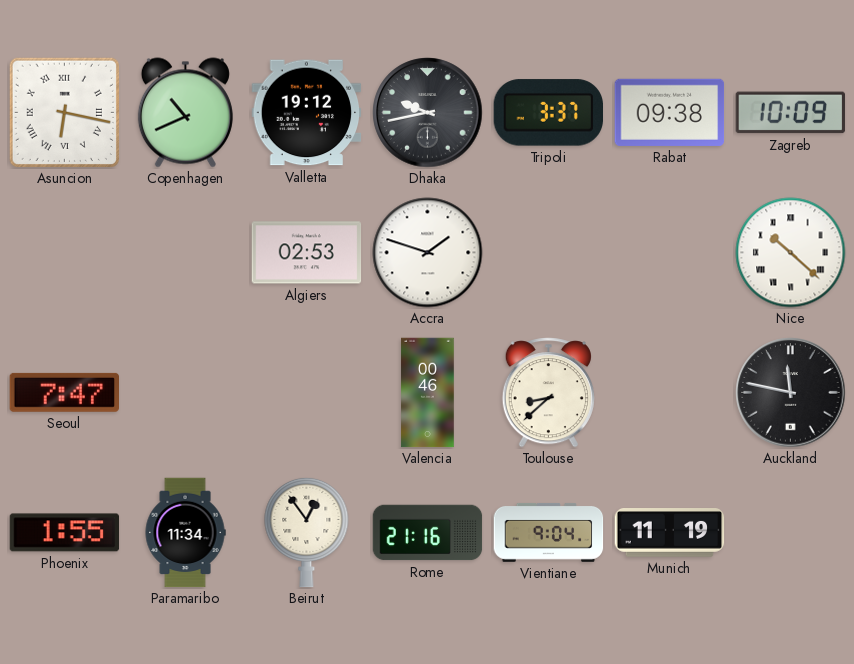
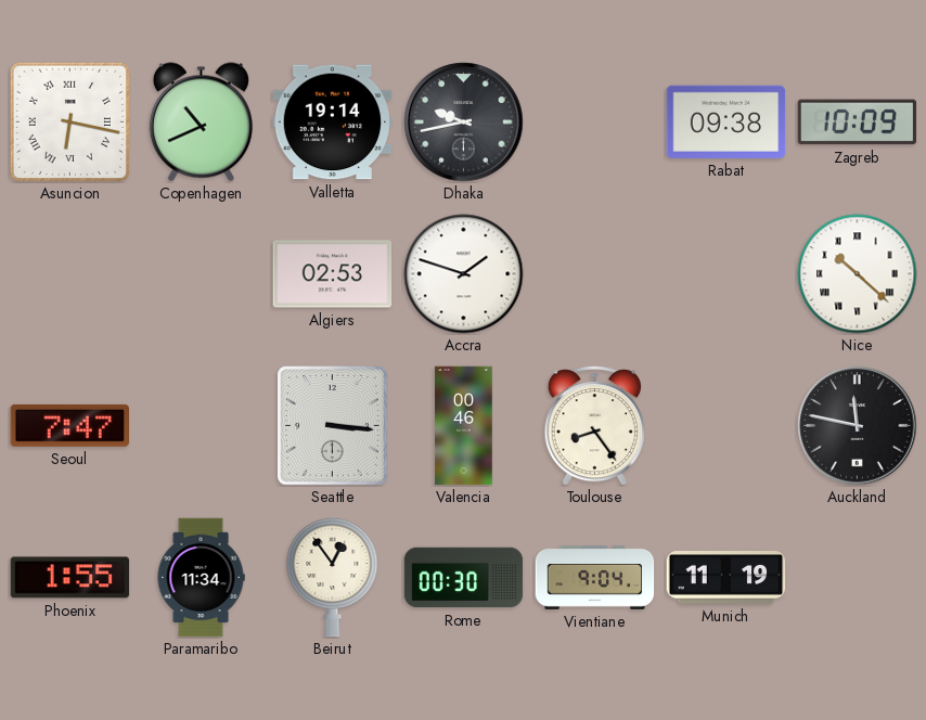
Valletta: 19:12 -> 19:14 (333, 123)
Tripoli: 3:37 -> none (548, 113)
Seattle: none -> 3:16 (333, 426)
Toulouse: 8:38 -> 8:24 (594, 426)
Rome: 21:16 -> 00:30 (464, 578)
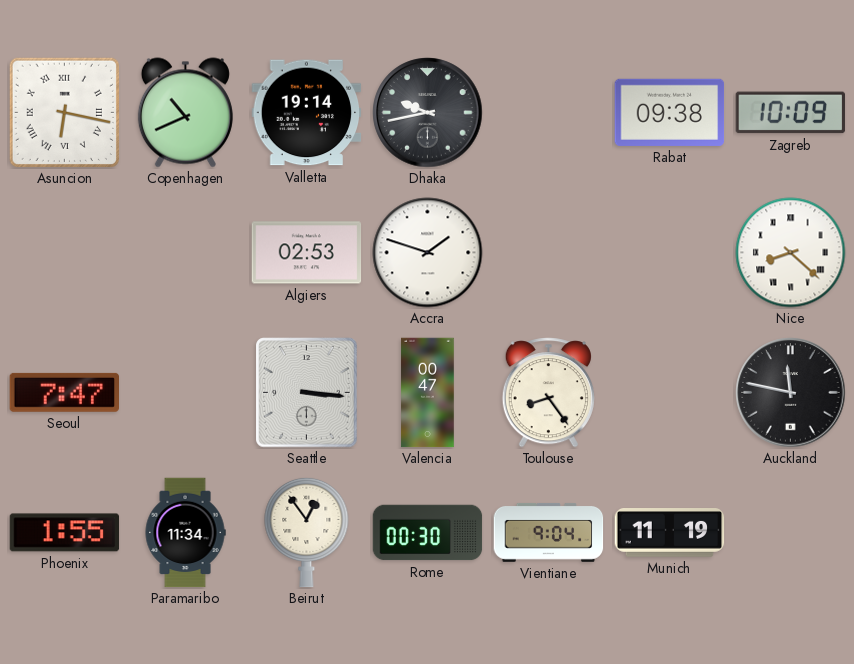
Nice: 10:22 -> 8:22 (791, 253)
Valencia: 00:46 -> 00:47 (428, 393)
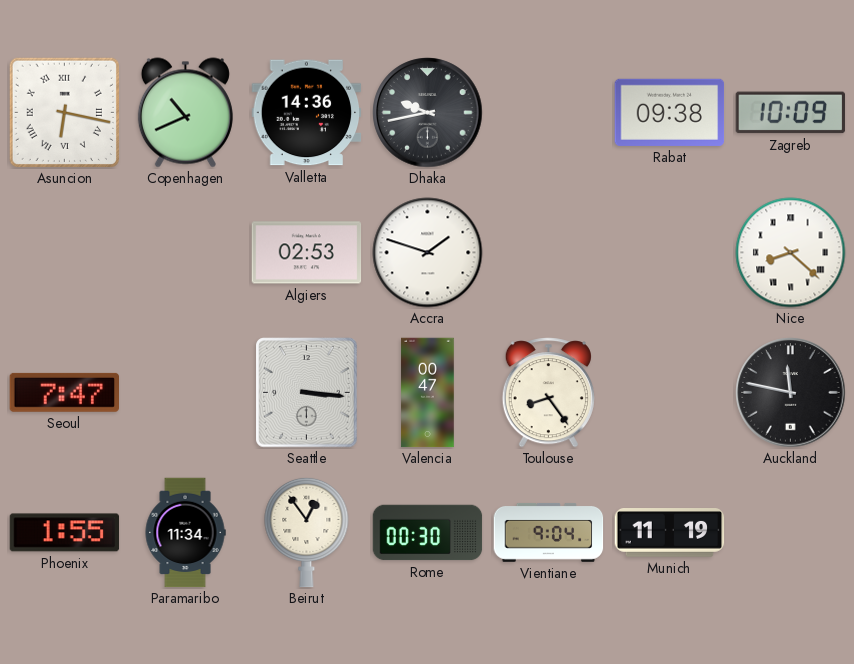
Valletta: 19:14 -> 14:36 (307, 113)
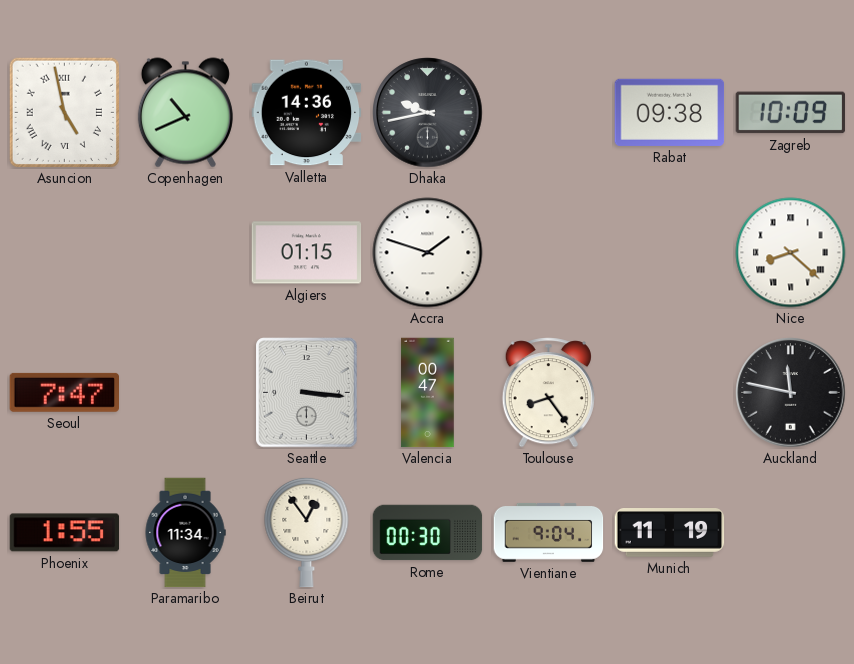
Asuncion: 6:17 -> 4:58 (64, 112)
Algiers: 02:53 -> 01:15 (307, 253)
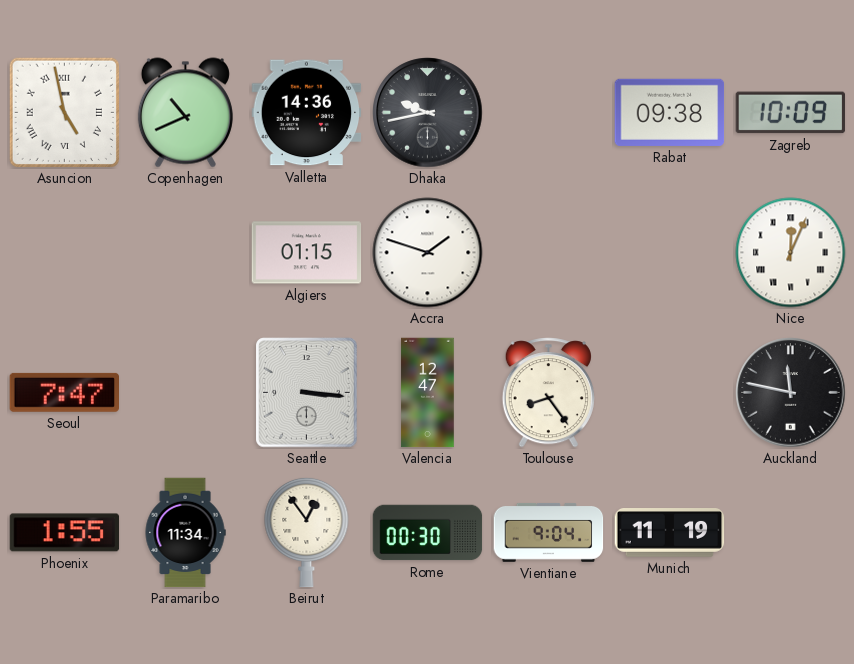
Nice: 8:22 -> 12:04 (791, 253)
Valencia: 00:47 -> 12:47 (428, 393)
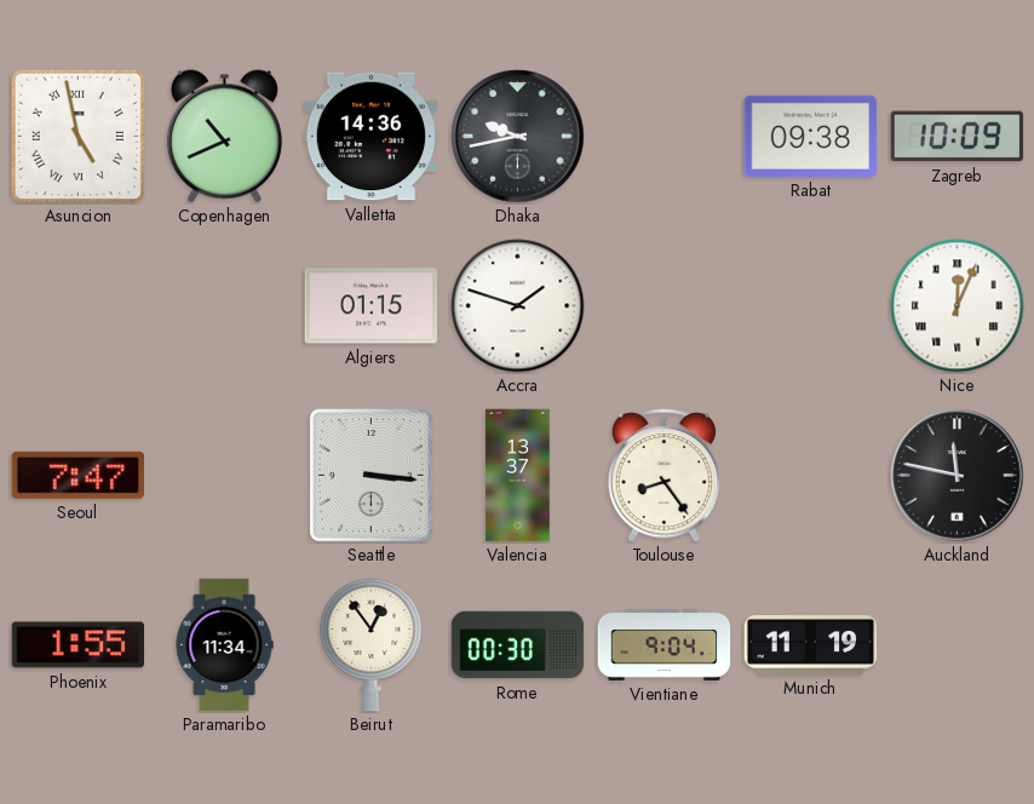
Valencia: 12:47 -> 13:37 (518, 476)
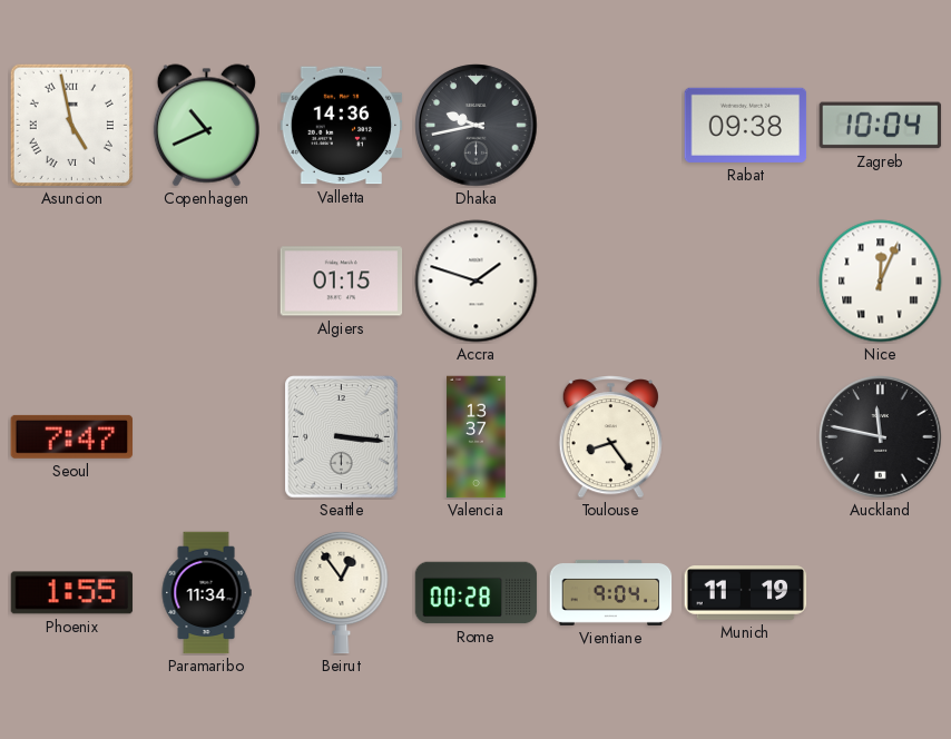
Zagreb: 10:09 -> 10:04 (881, 126)
Rome: 00:30 -> 00:28 (477, 593)
